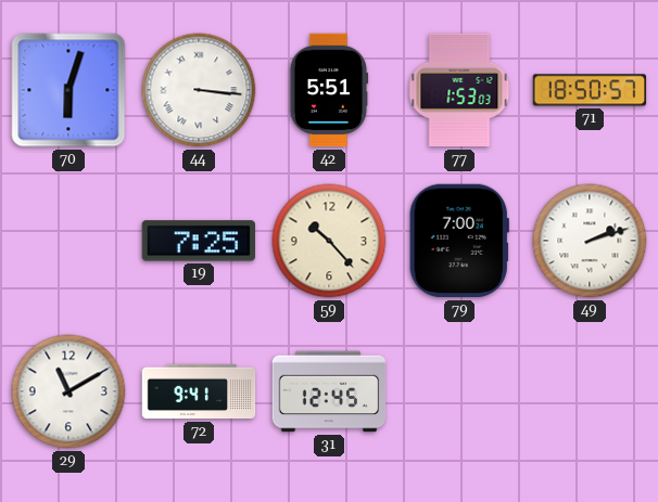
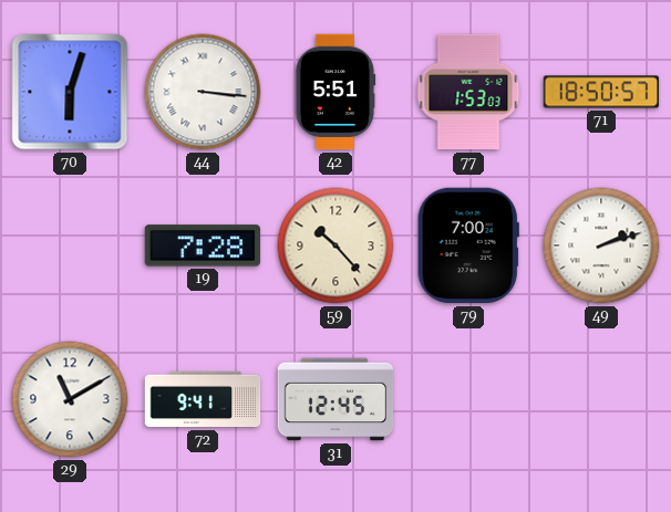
19: 7:25 -> 7:28 (202, 245)
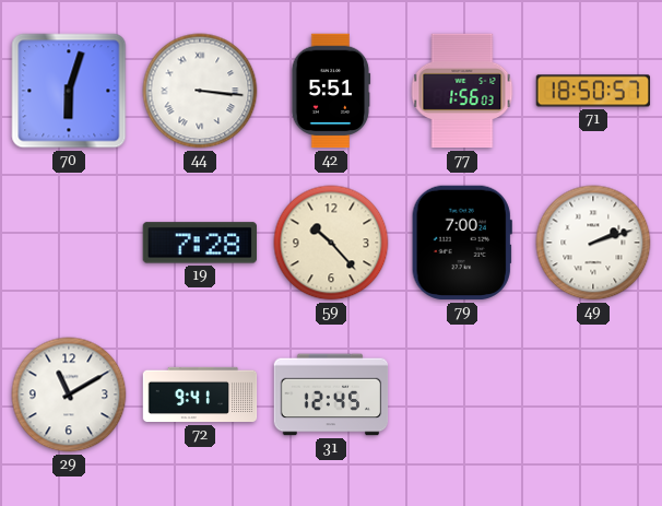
77: 1:53 -> 1:56 (462, 91)
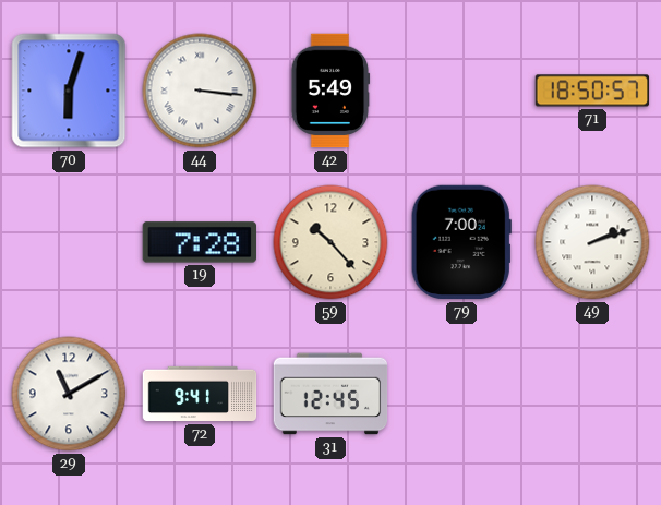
42: 5:51 -> 5:49 (330, 91)
77: 1:56 -> none (462, 91)
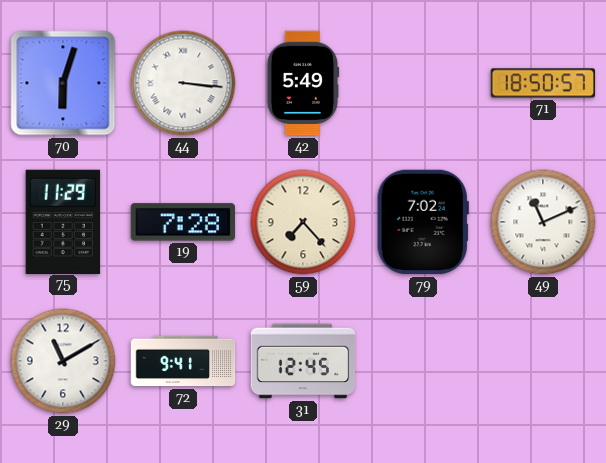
75: none -> 11:29 (63, 221)
59: 10:23 -> 7:23 (303, 222)
79: 7:00 -> 7:02 (423, 222)
49: 2:12 -> 11:11 (543, 222)
